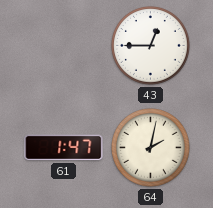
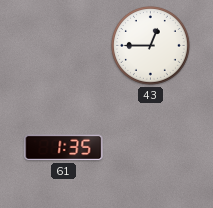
61: 1:47 -> 1:35 (64, 148)
64: 2:02 -> none (151, 148)
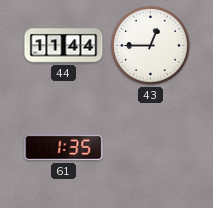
44: none -> 11:44 (64, 46)
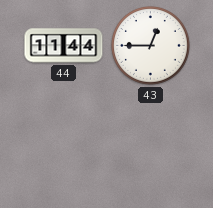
61: 1:35 -> none (64, 148)
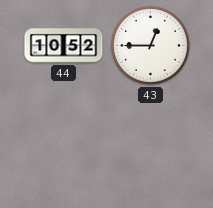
44: 11:44 -> 10:52 (64, 46)
